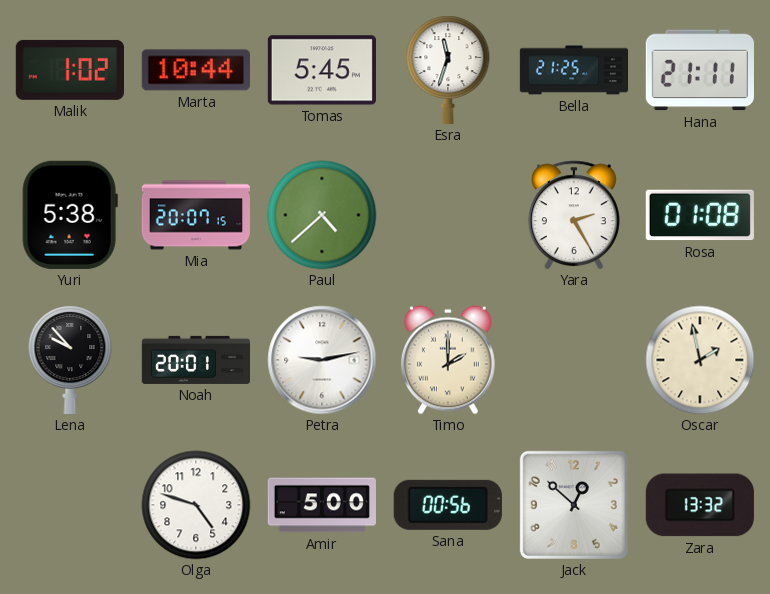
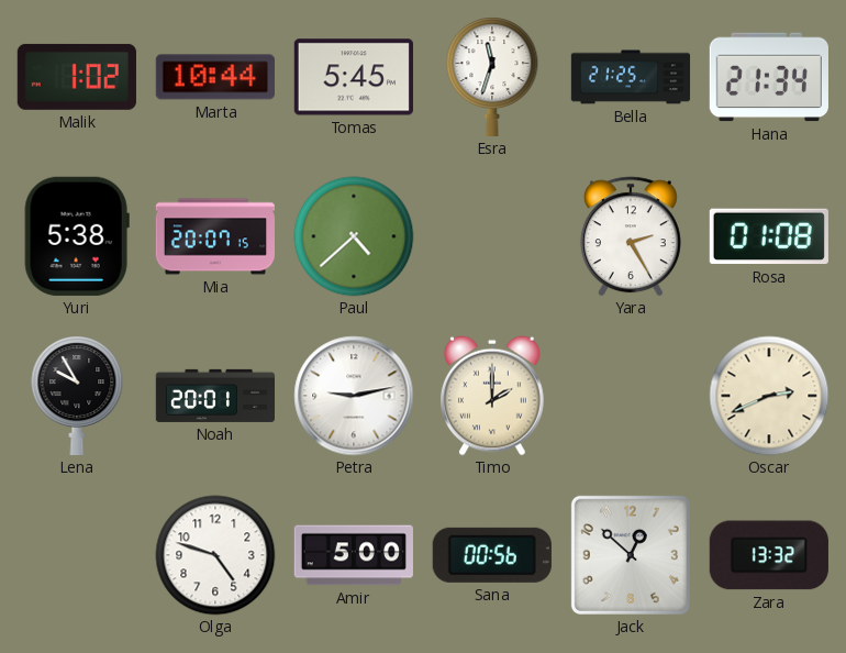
Hana: 21:11 -> 21:34 (769, 77)
Lena: 9:53 -> 9:55 (77, 396)
Oscar: 1:58 -> 2:41 (769, 396)
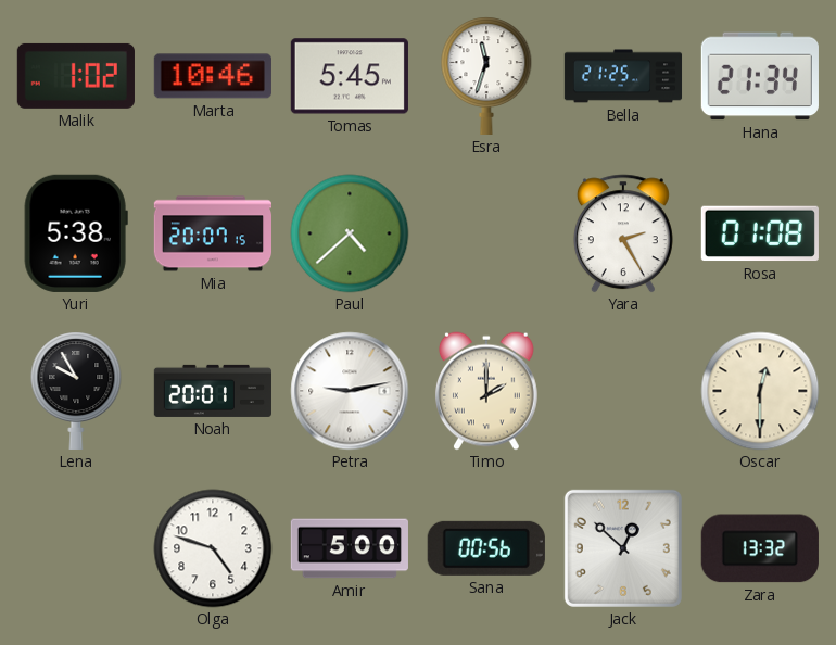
Marta: 10:44 -> 10:46 (213, 76)
Oscar: 2:41 -> 12:30 (760, 391)
